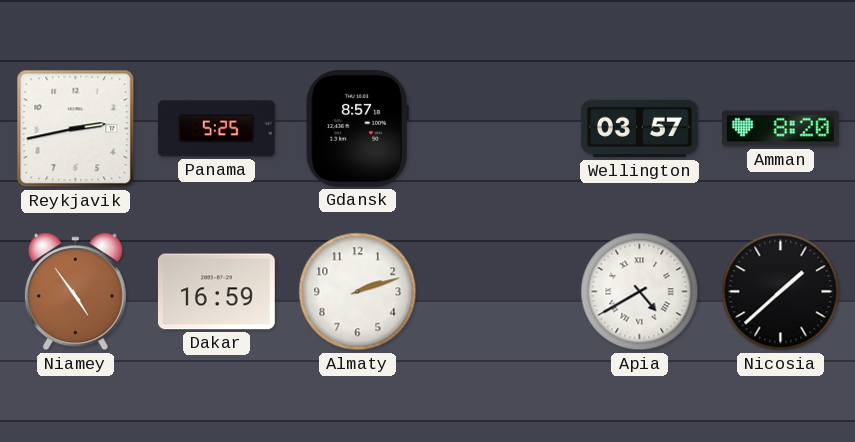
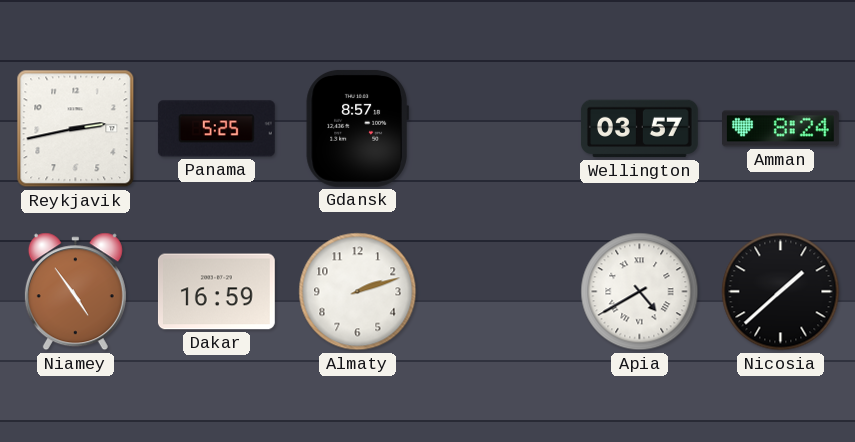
Amman: 8:20 -> 8:24 (781, 129)
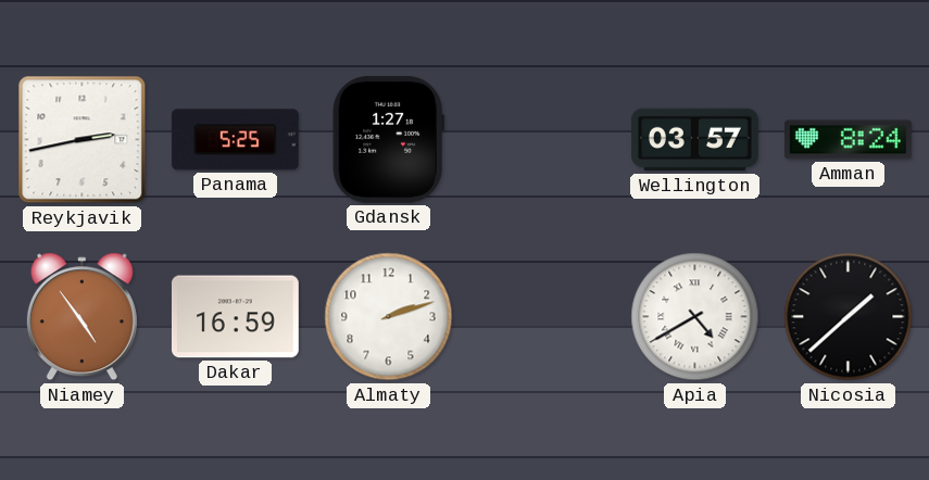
Gdansk: 8:57 -> 1:27 (388, 139)
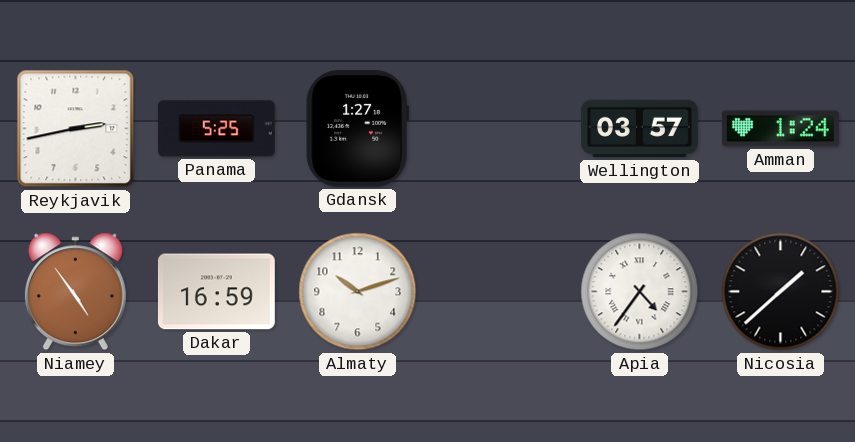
Amman: 8:24 -> 1:24 (781, 129)
Almaty: 2:12 -> 10:12 (358, 292)
Apia: 4:40 -> 4:36 (640, 292)
